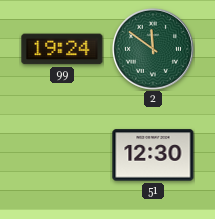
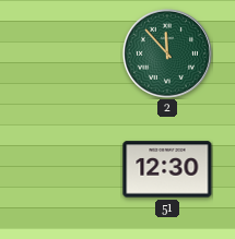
99: 19:24 -> none (62, 49)
2: 11:51 -> 11:53 (167, 53)
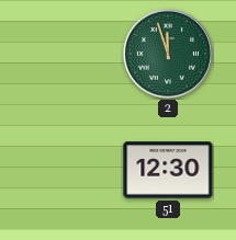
2: 11:53 -> 11:57 (168, 54)
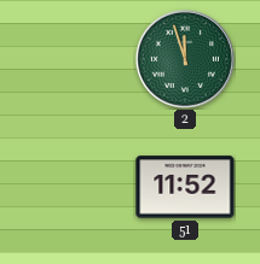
51: 12:30 -> 11:52 (185, 187)
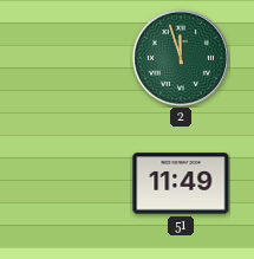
51: 11:52 -> 11:49 (181, 183)
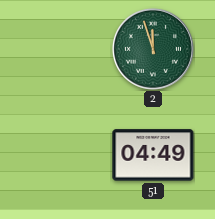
51: 11:49 -> 04:49 (153, 155)
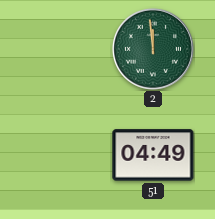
2: 11:57 -> 11:59 (153, 49)
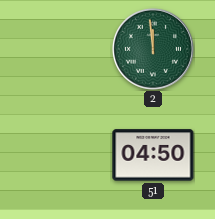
51: 04:49 -> 04:50 (153, 155)
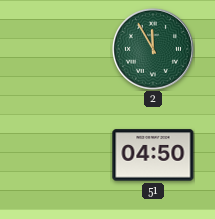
2: 11:59 -> 11:55 (153, 49)
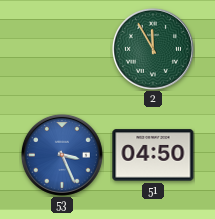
53: none -> 3:26 (62, 155)
